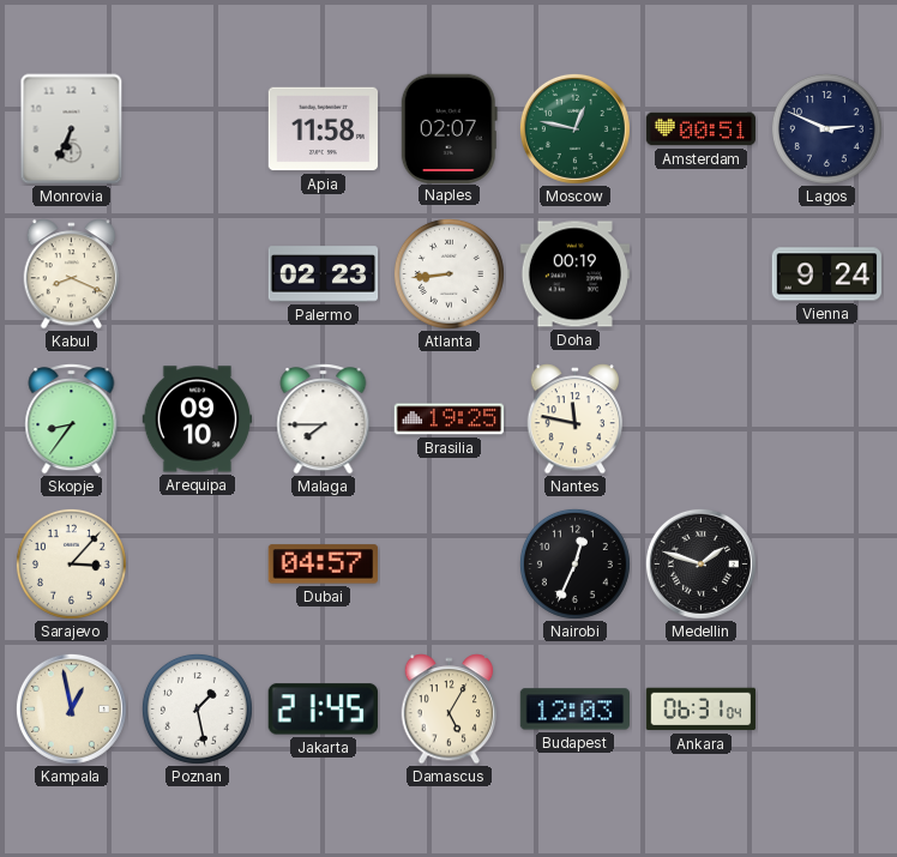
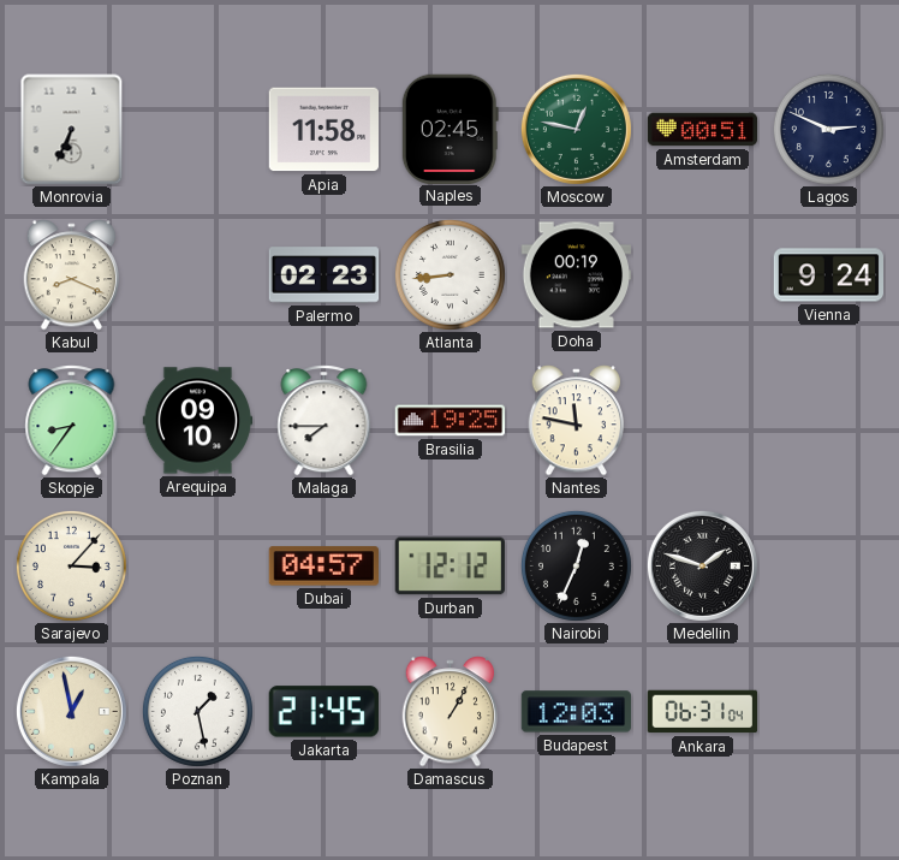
Naples: 02:07 -> 02:45 (449, 129)
Durban: none -> 12:12 (449, 567)
Damascus: 5:05 -> 1:05 (451, 712)
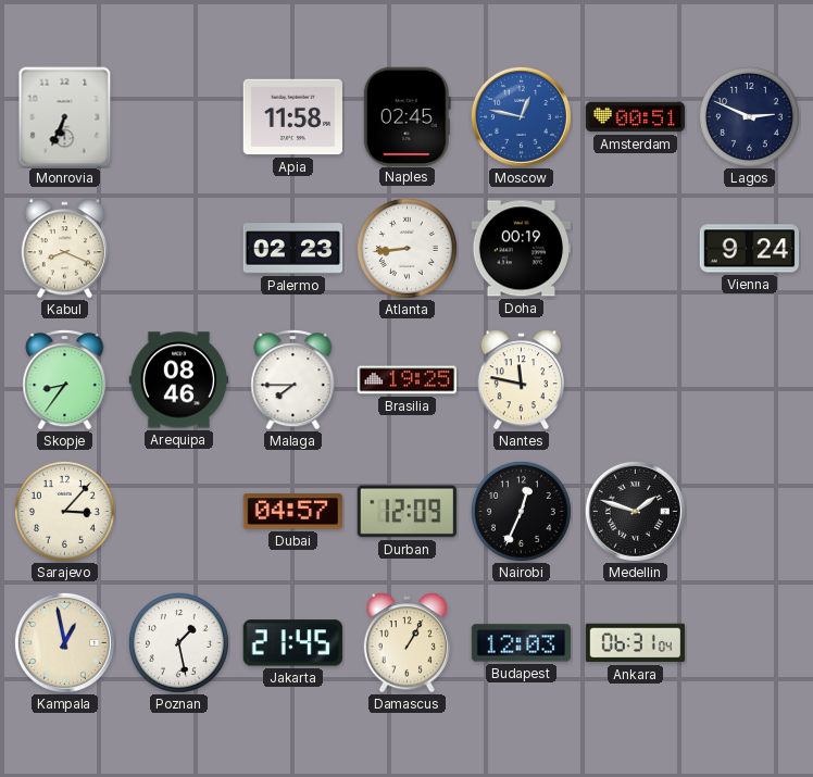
Moscow dial: green -> blue (521, 116)
Arequipa: 09:10 -> 08:46 (179, 380)
Durban: 12:12 -> 12:09 (406, 512)
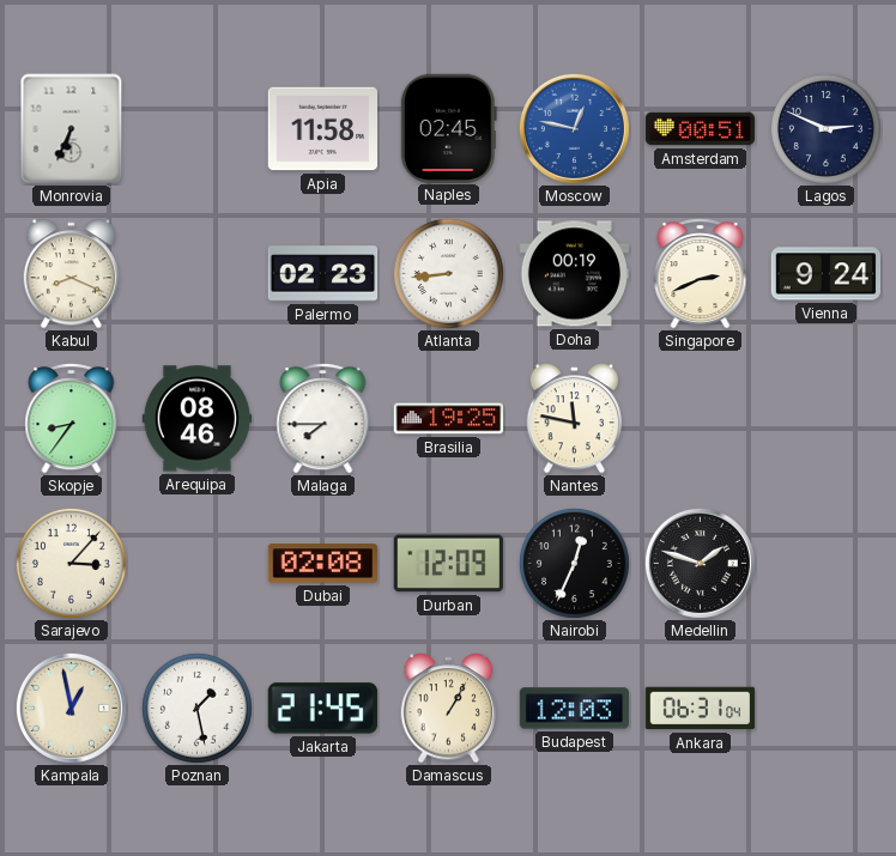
Singapore: none -> 2:41 (701, 274)
Dubai: 04:57 -> 02:08 (322, 564)
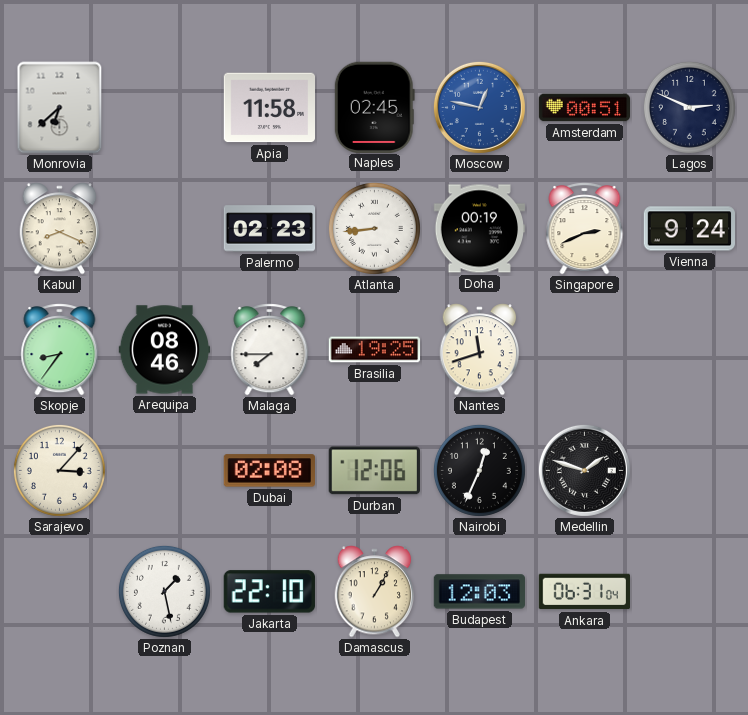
Monrovia: 6:34 -> 6:38 (60, 108)
Nantes: 11:47 -> 11:42 (480, 350)
Durban: 12:09 -> 12:06 (374, 471)
Kampala: 12:58 -> none (71, 708)
Jakarta: 21:45 -> 22:10 (269, 592)
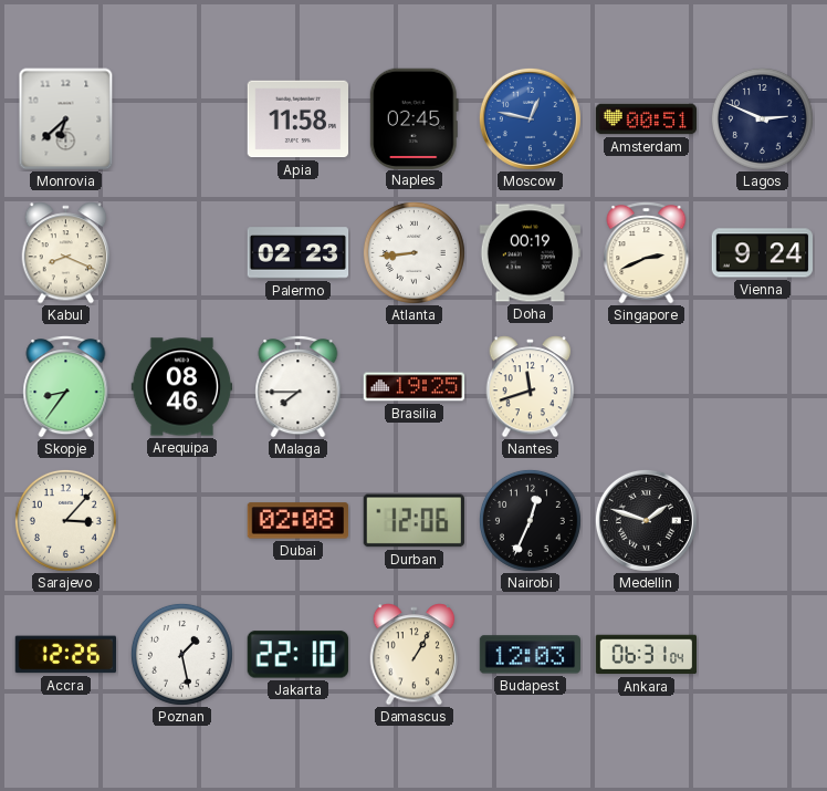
Accra: none -> 12:26 (65, 655)
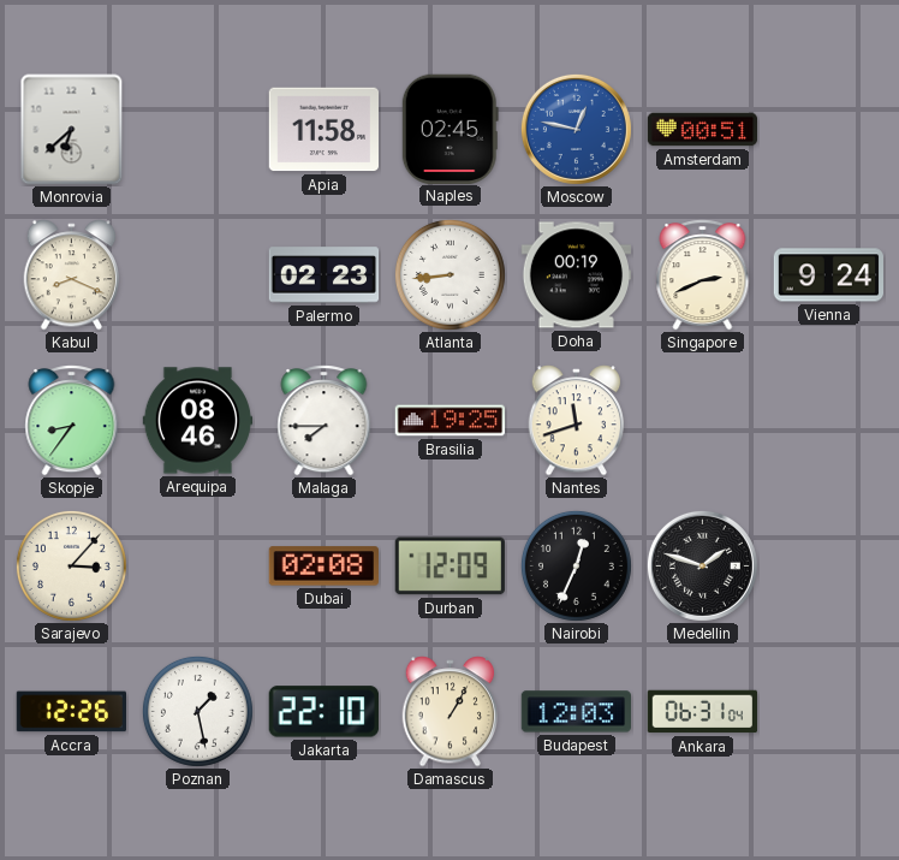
Lagos: 2:49 -> none (762, 118)
Durban: 12:06 -> 12:09 (449, 567)
